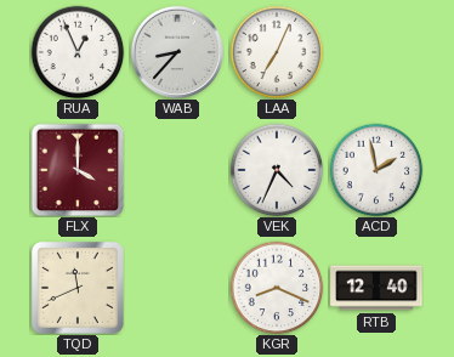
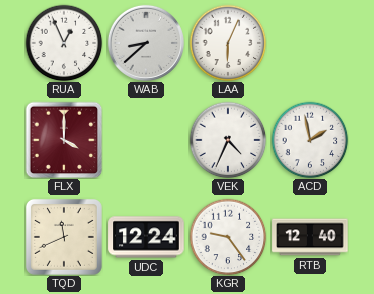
WAB: 8:37 -> 8:38 (146, 43)
LAA: 7:04 -> 6:04 (228, 43)
UDC: none -> 12:24 (146, 237)
KGR: 8:19 -> 9:24 (228, 237)
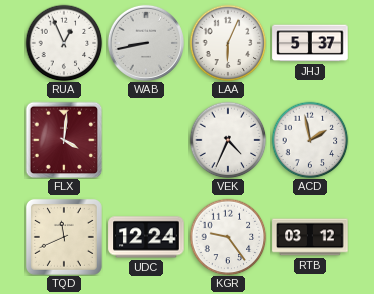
WAB: 8:38 -> 8:43 (146, 43)
JHJ: none -> 5:37 (310, 43)
FLX: 4:00 -> 4:01 (64, 140)
RTB: 12:40 -> 03:12 (310, 237)
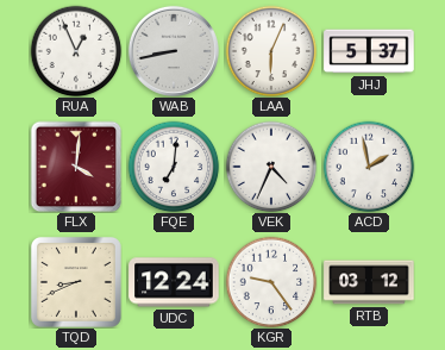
FQE: none -> 7:01 (174, 167)
TQD: 11:41 -> 8:41 (76, 282)
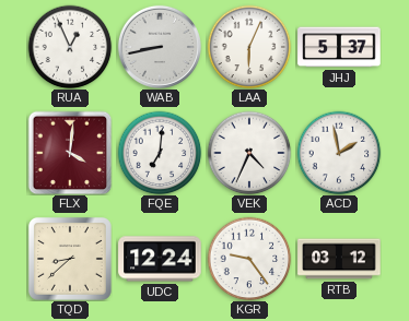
TQD: 8:41 -> 8:38 (70, 259)
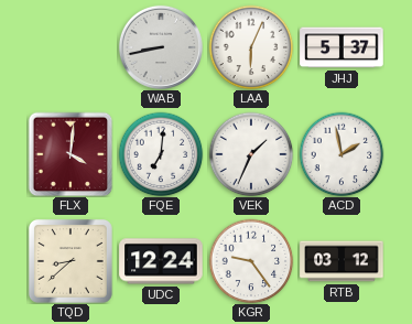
RUA: 12:56 -> none (70, 47)
VEK: 4:34 -> 1:34 (251, 154)
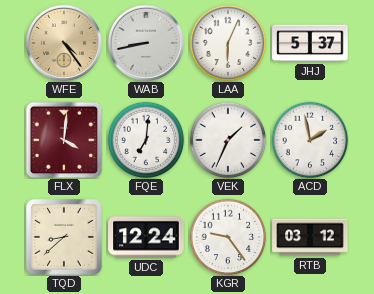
WFE: none -> 4:24 (64, 43)
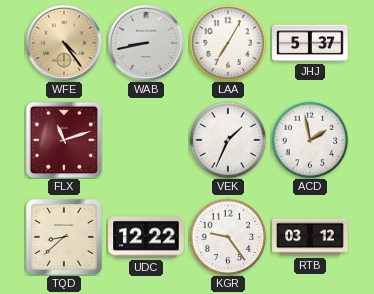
LAA: 6:04 -> 7:05 (228, 43)
FLX: 4:01 -> 11:12 (64, 140)
FQE: 7:01 -> none (146, 140)
UDC: 12:24 -> 12:22 (146, 237)
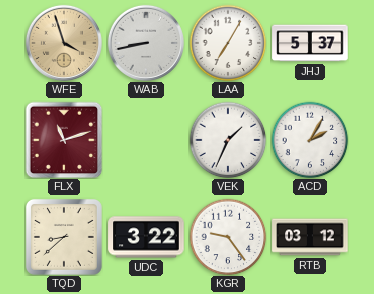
WFE: 4:24 -> 3:57 (64, 43)
ACD: 1:58 -> 2:05 (310, 140)
UDC: 12:22 -> 3:22 (146, 237)
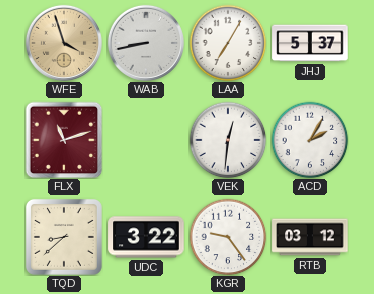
VEK: 1:34 -> 12:31 (228, 140)
